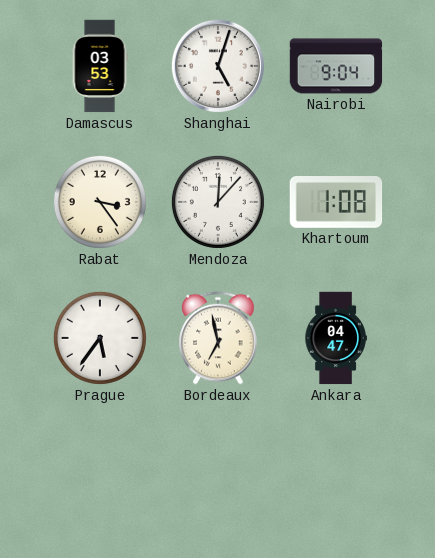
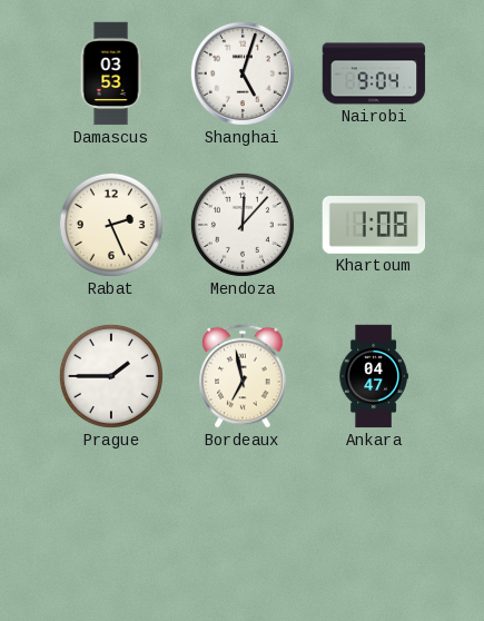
Rabat: 3:24 -> 2:26 (111, 225)
Prague: 5:36 -> 1:45 (111, 376)
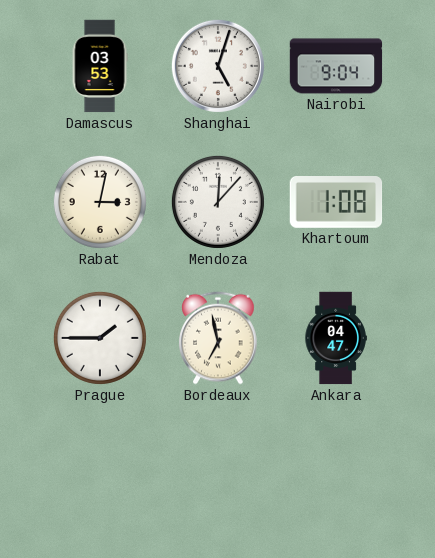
Rabat: 2:26 -> 3:02 (100, 202)
